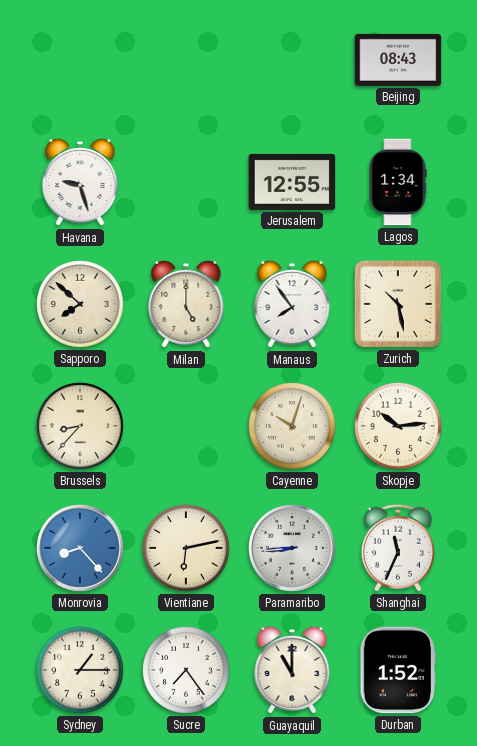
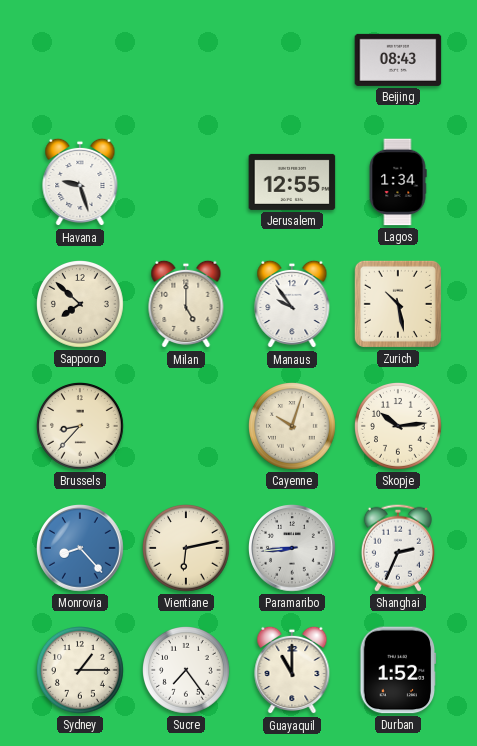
Manaus: 7:54 -> 9:54 (292, 304)
Shanghai: 11:34 -> 2:34 (398, 548)
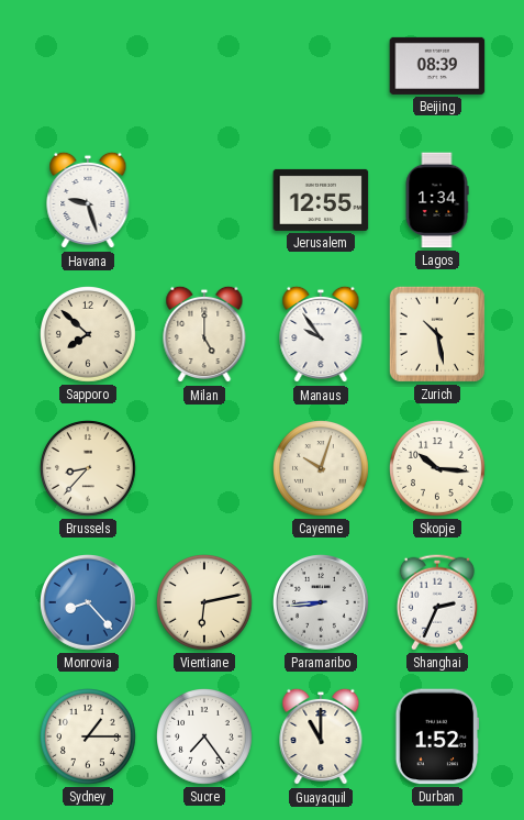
Beijing: 08:43 -> 08:39 (437, 66)
Skopje: 10:14 -> 10:16 (438, 469)
